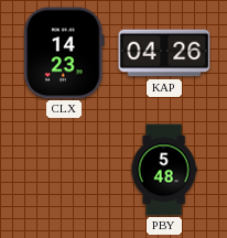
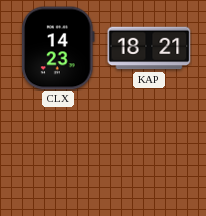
KAP: 04:26 -> 18:21 (149, 48)
PBY: 5:48 -> none (164, 170)
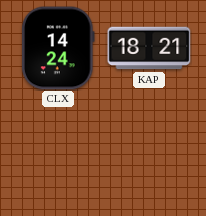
CLX: 14:23 -> 14:24 (59, 48)
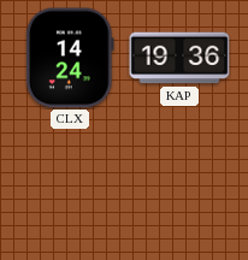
KAP: 18:21 -> 19:36 (179, 58)
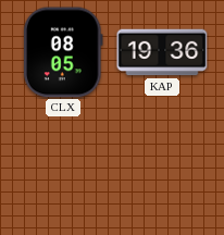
CLX: 14:24 -> 08:05 (64, 52)
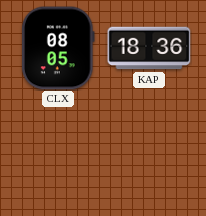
KAP: 19:36 -> 18:36 (149, 48)
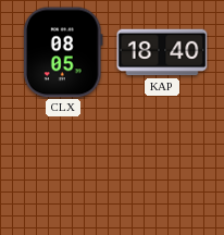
KAP: 18:36 -> 18:40 (162, 52)
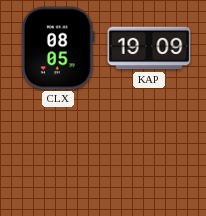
KAP: 18:40 -> 19:09 (149, 48)
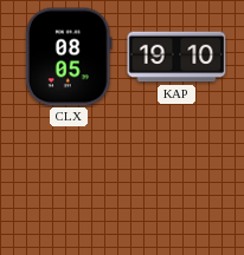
KAP: 19:09 -> 19:10 (176, 57)
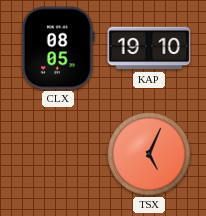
TSX: none -> 5:04 (150, 155)
